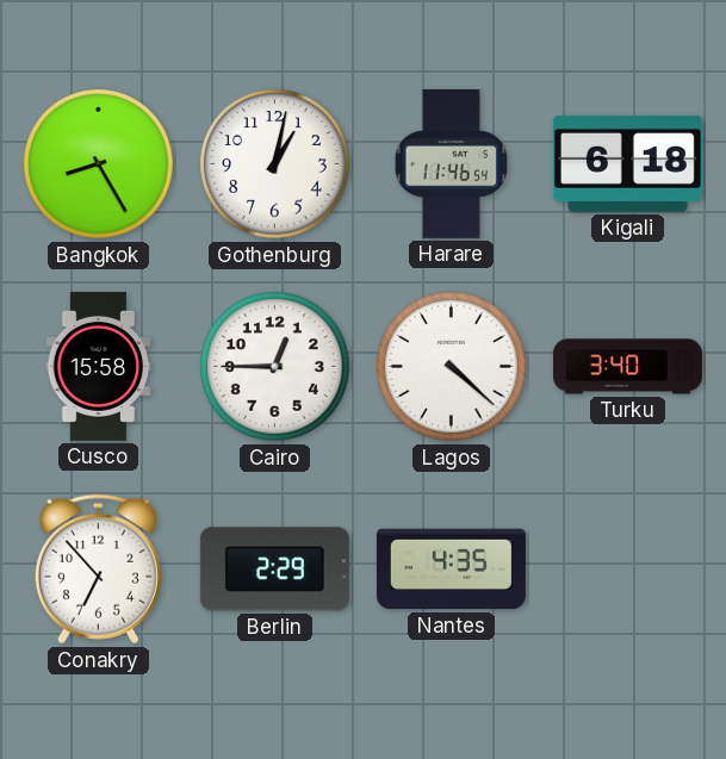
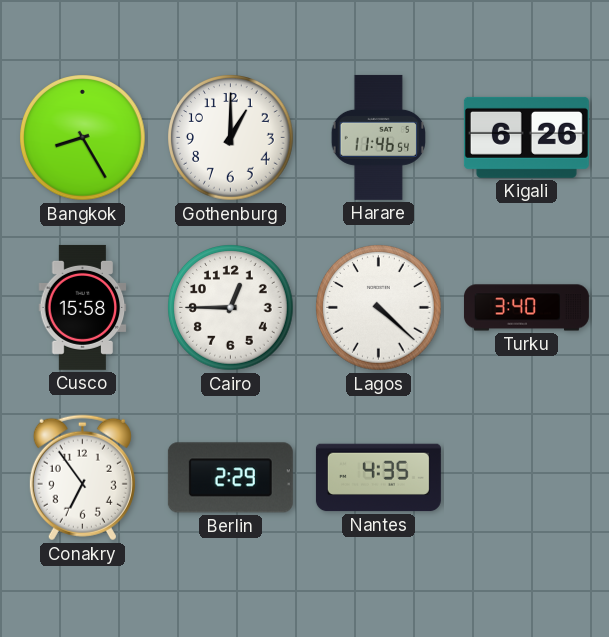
Gothenburg: 1:02 -> 1:00 (231, 138)
Kigali: 6:18 -> 6:26 (526, 137)
Conakry: 6:53 -> 6:54 (82, 478)
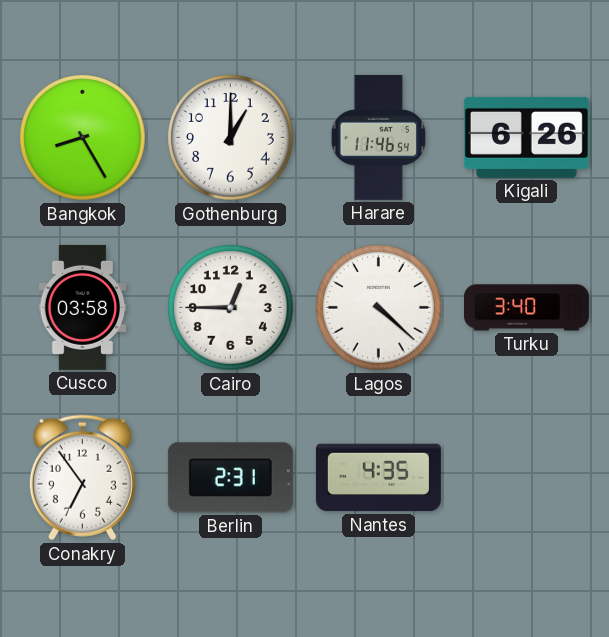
Cusco: 15:58 -> 03:58 (83, 307)
Berlin: 2:29 -> 2:31 (230, 478)
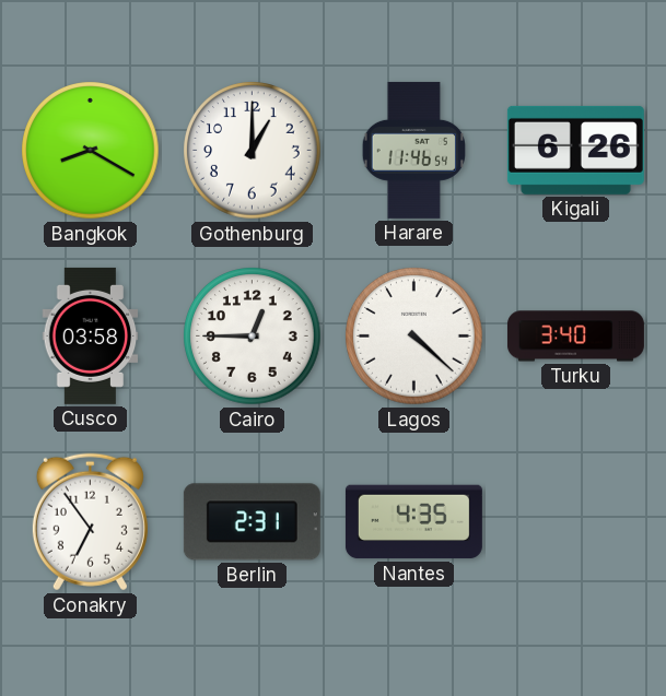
Bangkok: 8:25 -> 8:20 (91, 151)
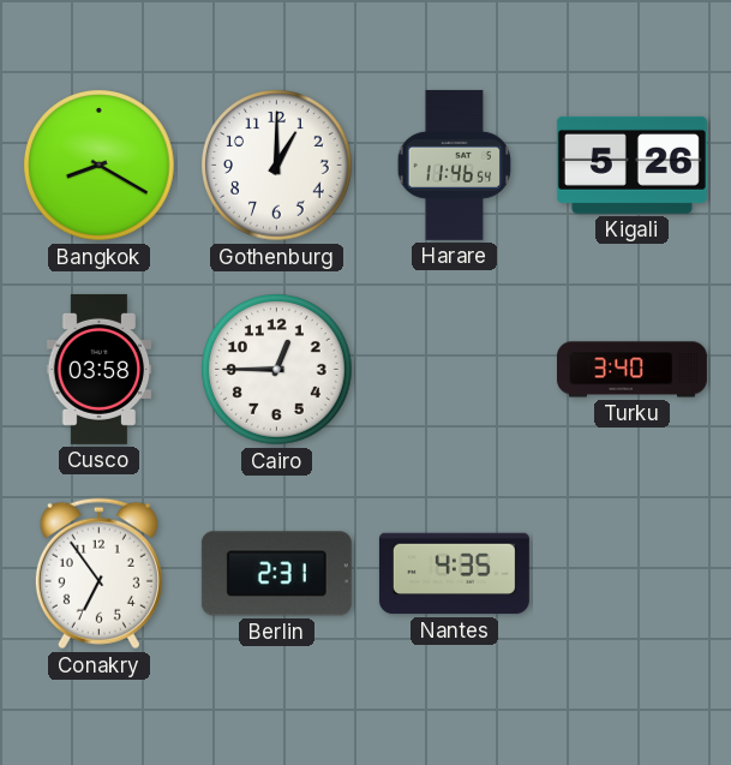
Kigali: 6:26 -> 5:26 (631, 165)
Lagos: 4:22 -> none (414, 337)
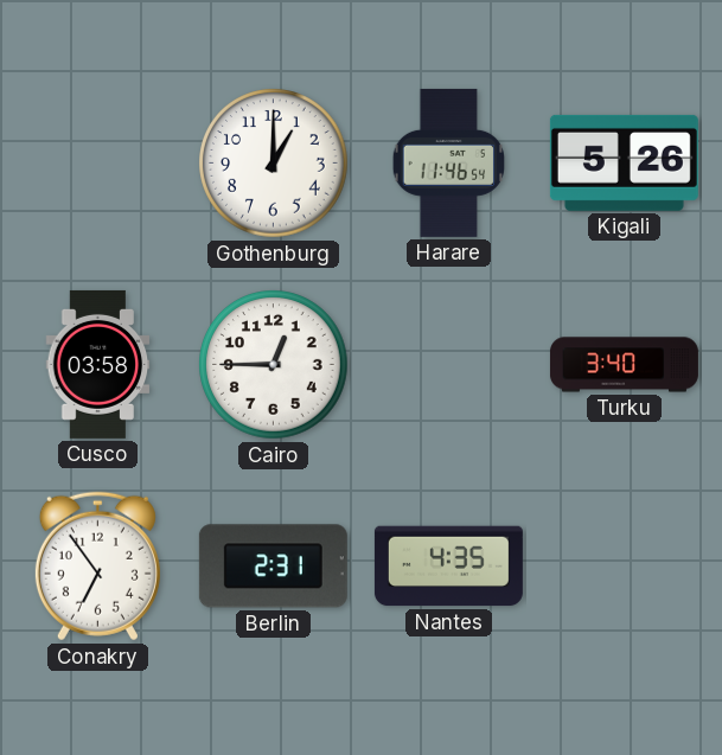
Bangkok: 8:20 -> none (100, 166)
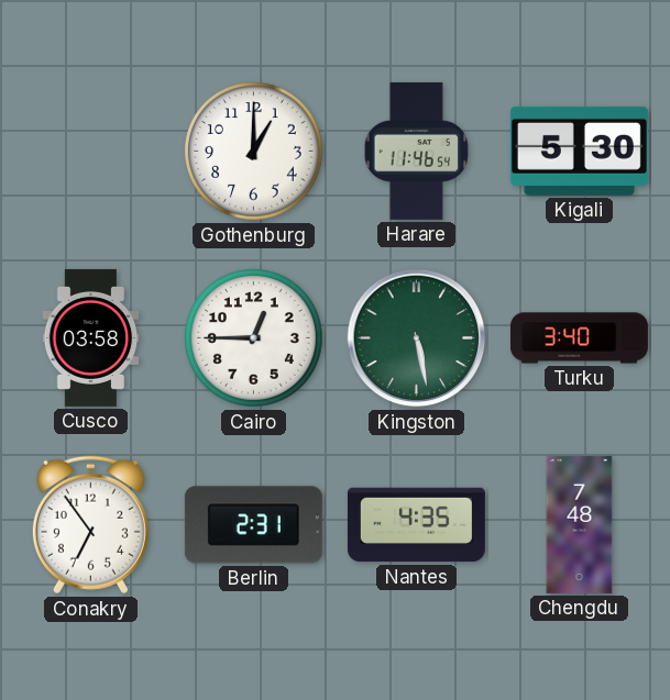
Kigali: 5:26 -> 5:30 (579, 151)
Kingston: none -> 5:28 (417, 338)
Chengdu: none -> 7:48 (580, 524)
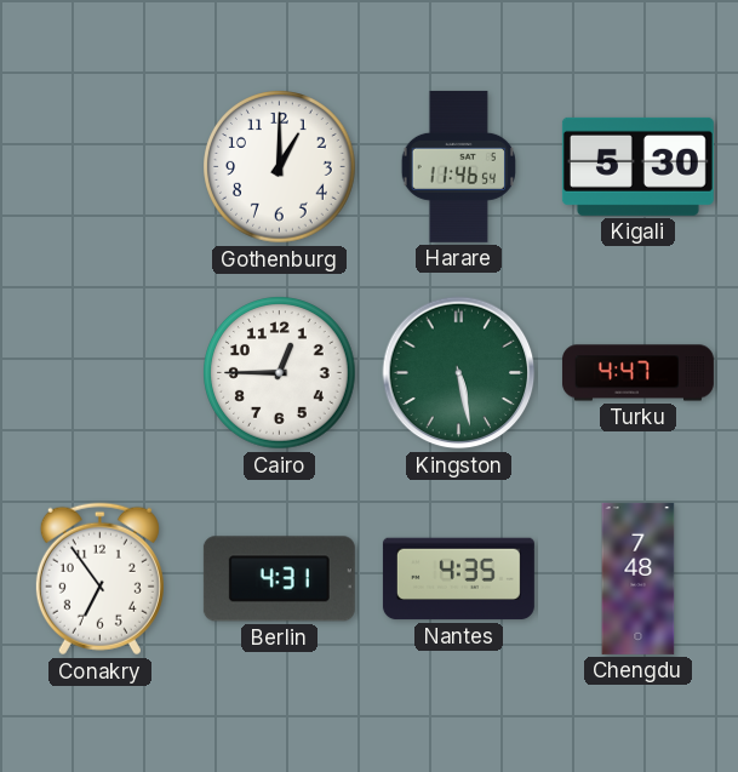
Cusco: 03:58 -> none (91, 337)
Turku: 3:40 -> 4:47 (637, 373)
Berlin: 2:31 -> 4:31 (279, 579)
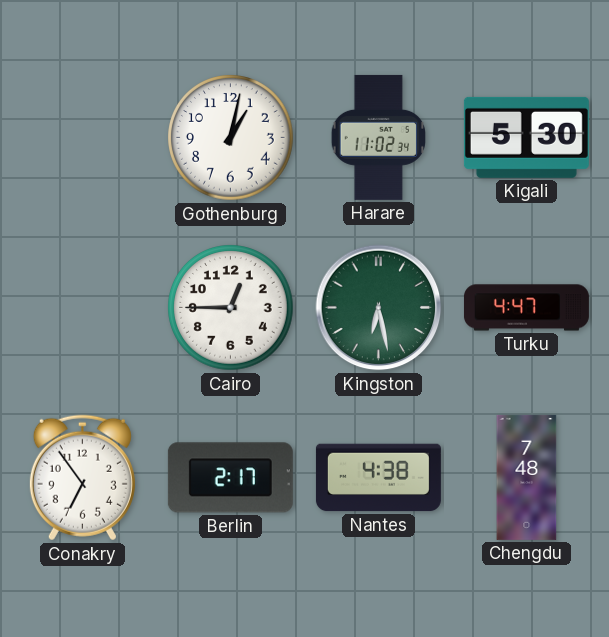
Gothenburg: 1:00 -> 1:02 (231, 138)
Harare: 11:46 -> 11:02 (378, 137)
Kingston: 5:28 -> 6:28 (379, 308)
Berlin: 4:31 -> 2:17 (230, 478)
Nantes: 4:35 -> 4:38 (378, 478)
